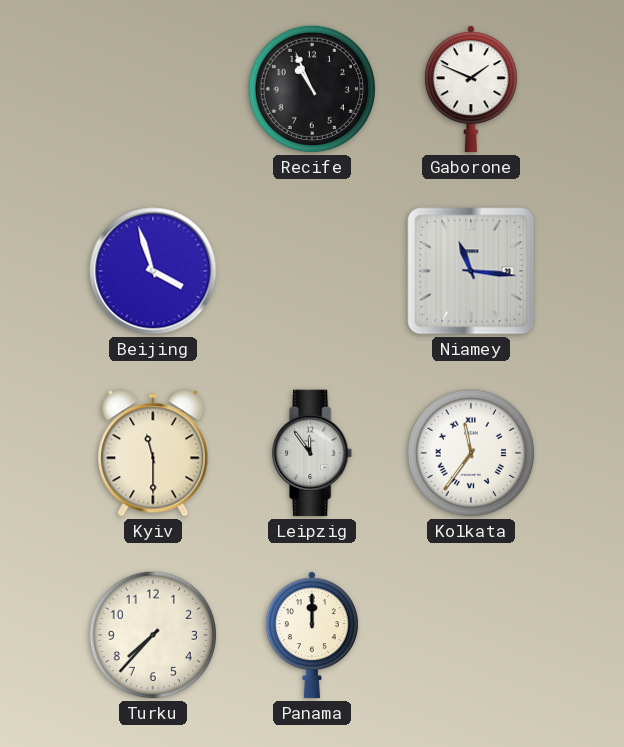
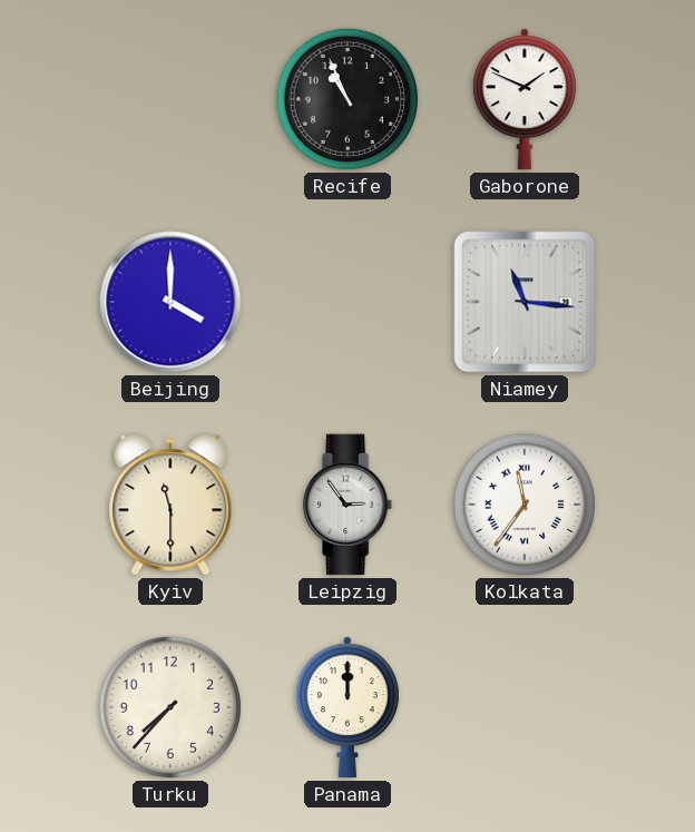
Beijing: 3:57 -> 4:00 (170, 302)
Leipzig: 11:54 -> 2:54 (349, 505)
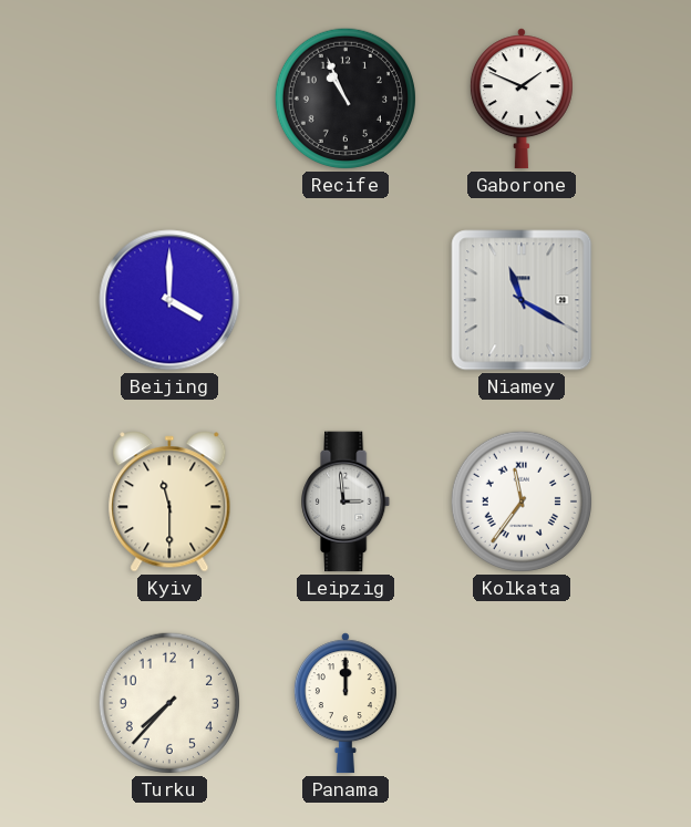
Niamey: 11:16 -> 11:20 (522, 300)
Leipzig: 2:54 -> 2:59 (347, 502)
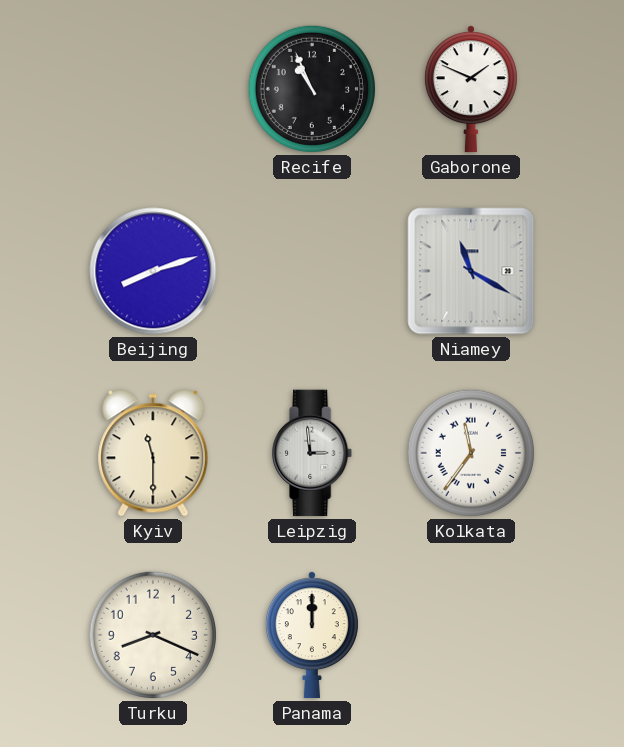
Beijing: 4:00 -> 8:12 (153, 271)
Turku: 7:37 -> 8:19 (153, 635)
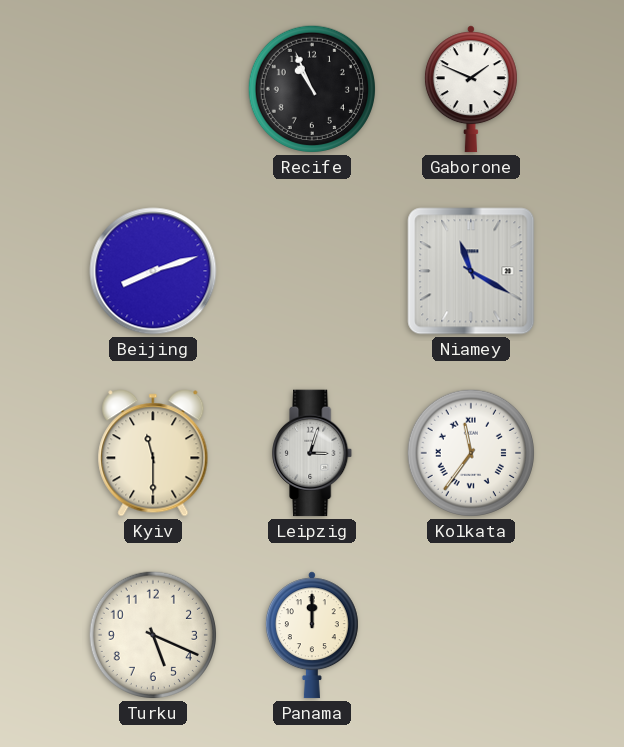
Leipzig: 2:59 -> 3:03 (313, 453)
Turku: 8:19 -> 5:19 (153, 635)
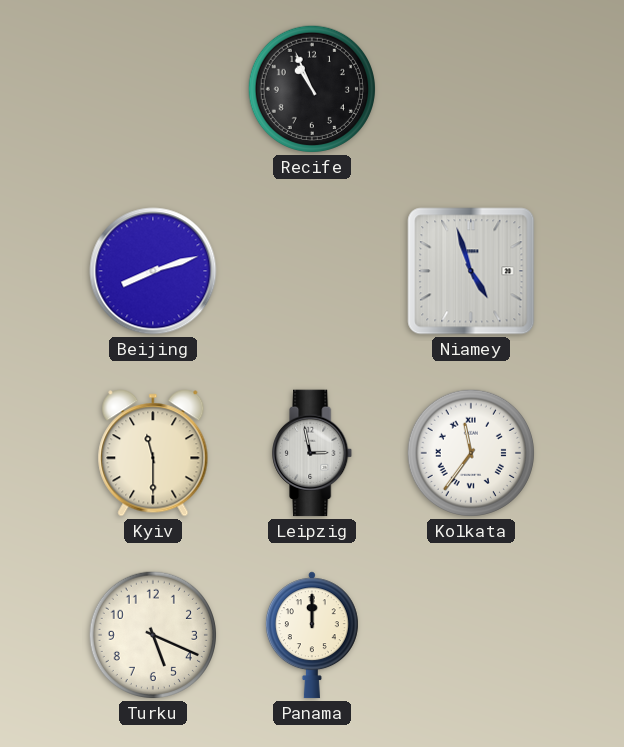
Gaborone: 1:49 -> none (471, 89)
Niamey: 11:20 -> 4:57 (471, 271)
Leipzig: 3:03 -> 2:58 (313, 453)
